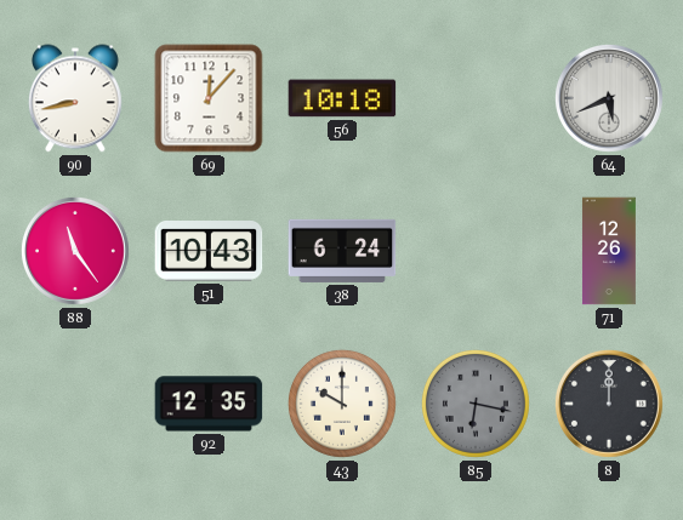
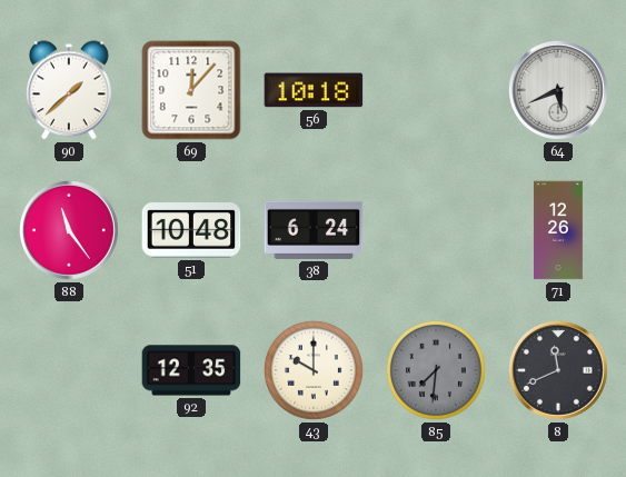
90: 8:43 -> 1:38 (69, 90)
51: 10:43 -> 10:48 (191, 231)
85: 6:17 -> 7:31 (436, 370)
8: 12:00 -> 11:41 (558, 370)
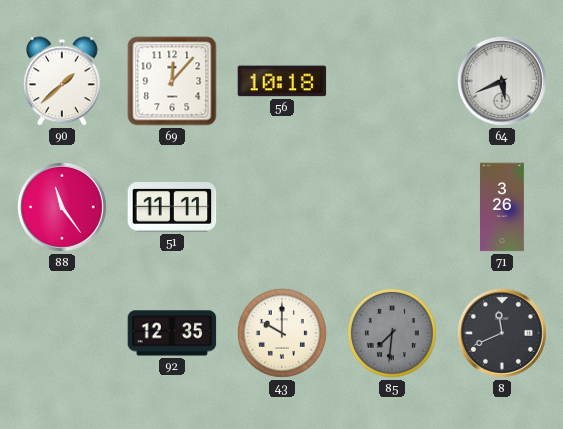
51: 10:48 -> 11:11 (172, 208)
38: 6:24 -> none (314, 230)
71: 12:26 -> 3:26 (502, 207)
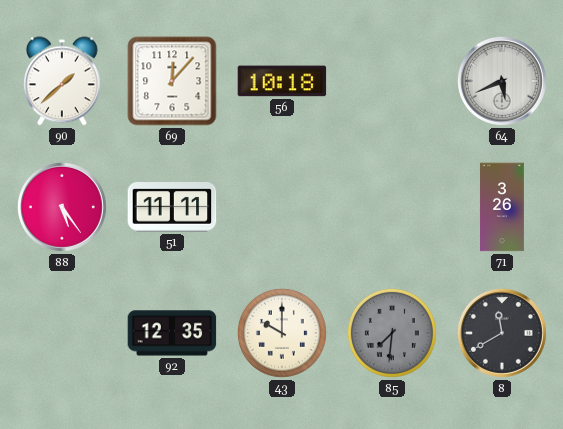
88: 11:24 -> 5:24 (62, 207)
8: 11:41 -> 11:40 (502, 333)
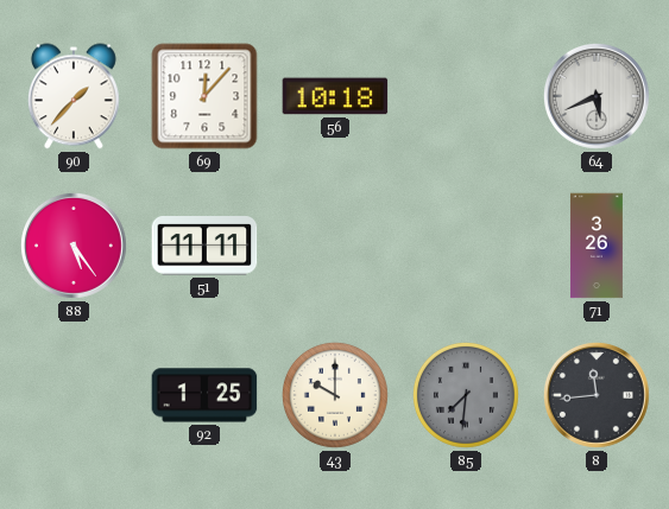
90: 1:38 -> 1:37 (74, 96)
92: 12:35 -> 1:25 (204, 395)
8: 11:40 -> 11:44 (597, 395)
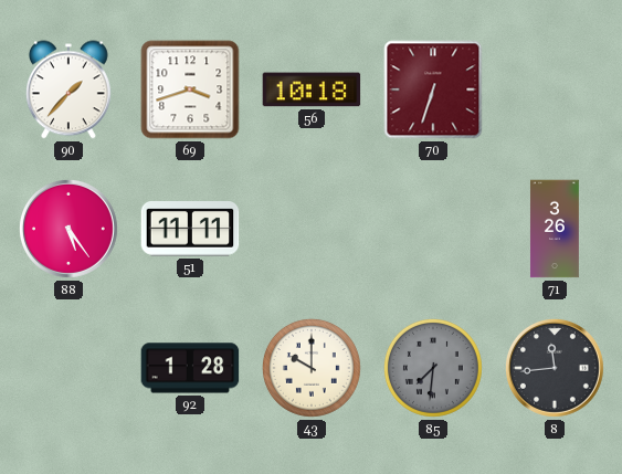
69: 12:07 -> 3:42 (190, 89)
70: none -> 6:33 (433, 89)
64: 5:41 -> none (597, 96)
92: 1:25 -> 1:28 (190, 368)
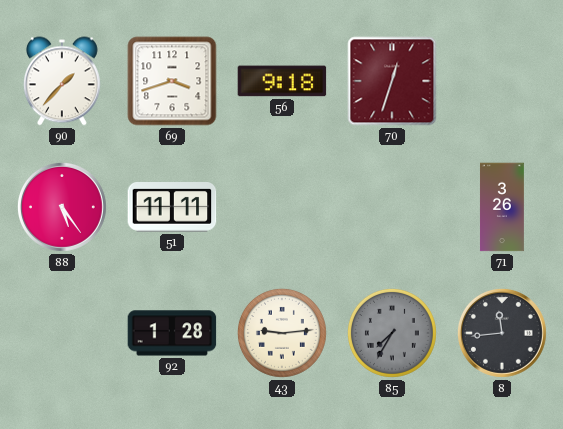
56: 10:18 -> 9:18 (282, 81)
70: 6:33 -> 12:33 (392, 81)
43: 10:00 -> 9:14 (282, 333)
85: 7:31 -> 7:35 (392, 333)
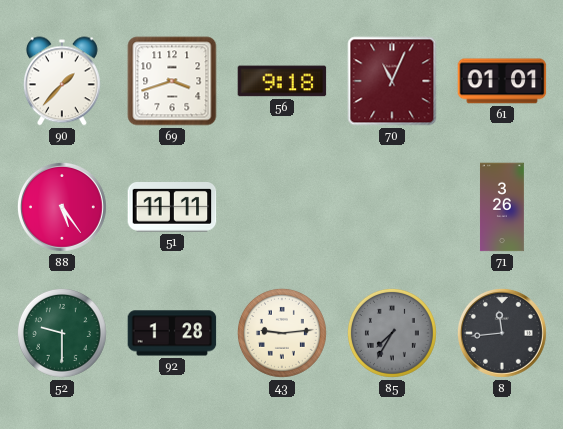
70: 12:33 -> 11:04 (392, 81)
61: none -> 01:01 (502, 81)
52: none -> 9:30 (62, 333)
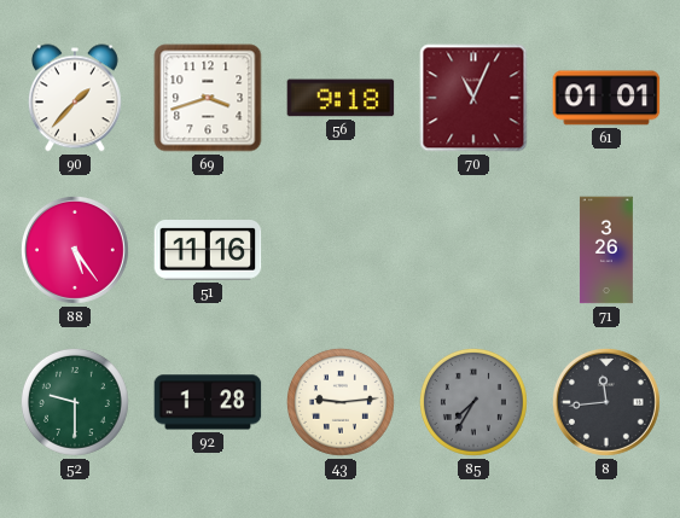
51: 11:11 -> 11:16 (208, 251)
